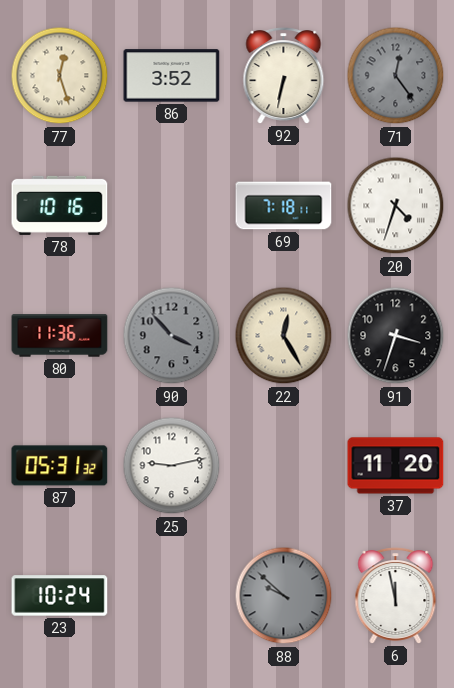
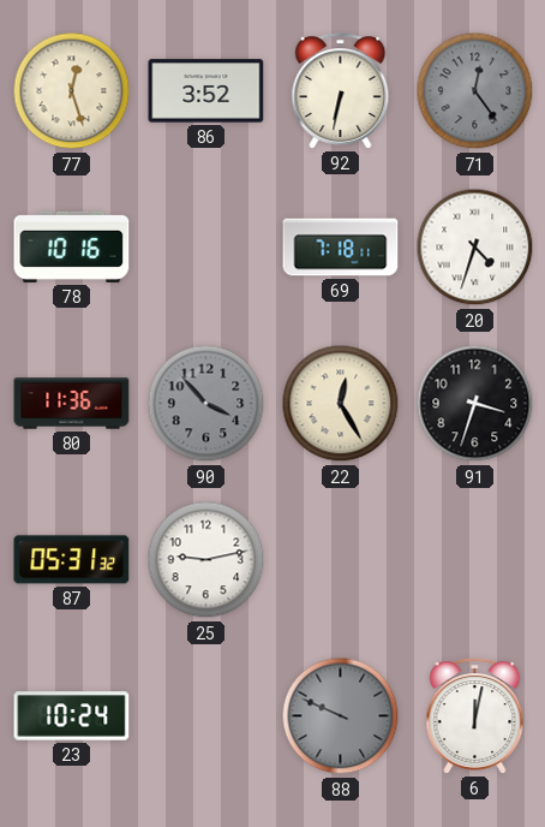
37: 11:20 -> none (396, 466)
88: 9:52 -> 9:49 (341, 716)
6: 11:58 -> 12:02 (475, 716)
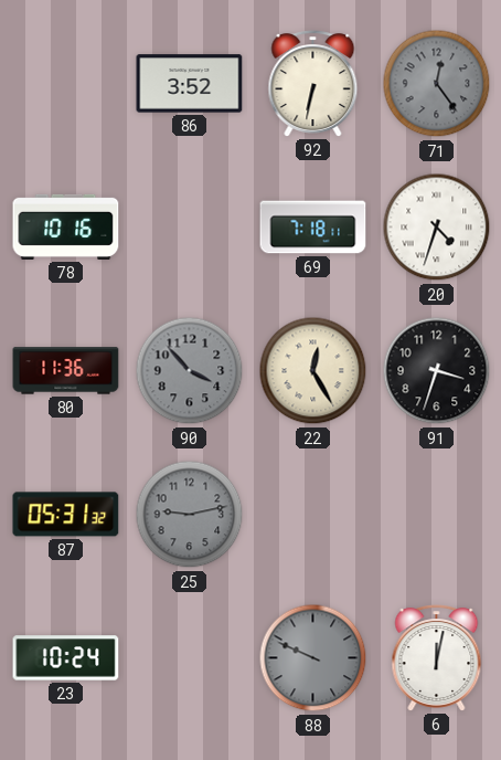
77: 12:27 -> none (72, 91)
25 dial: white -> grey (190, 515)
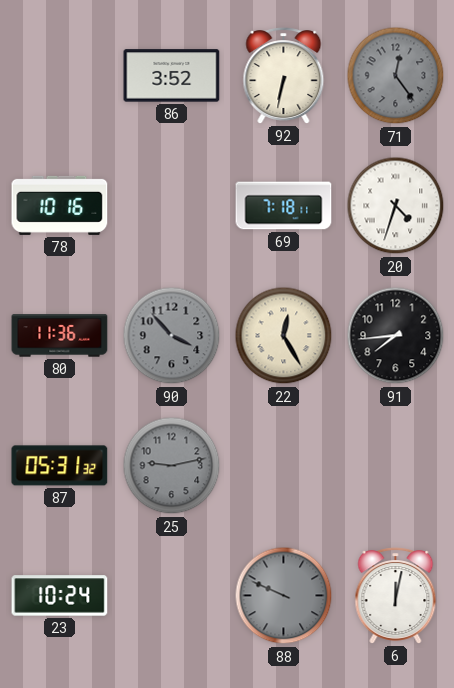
91: 3:33 -> 7:44 (396, 336)
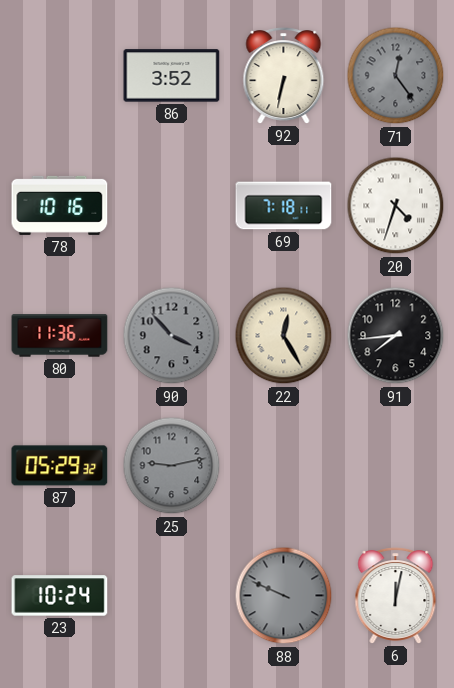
87: 05:31 -> 05:29 (60, 466)
